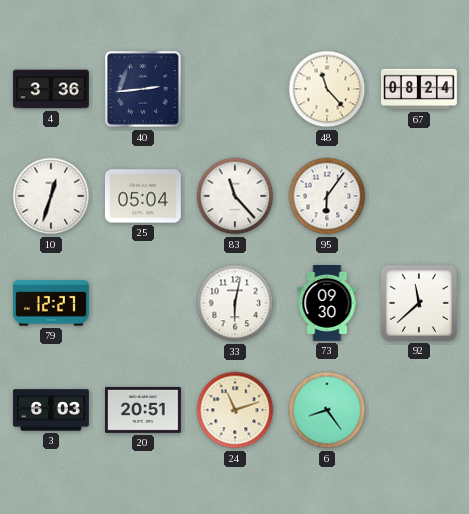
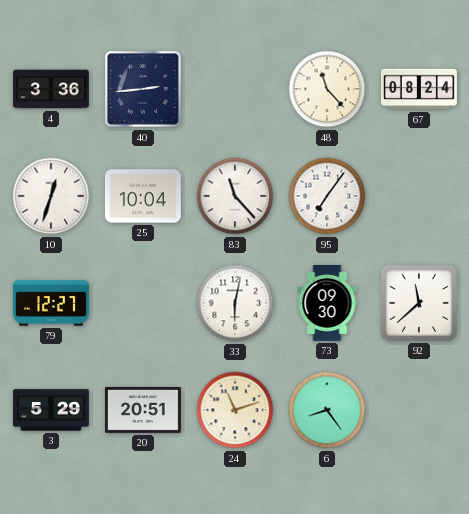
25: 05:04 -> 10:04 (143, 196)
95: 6:06 -> 7:06 (327, 196)
3: 6:03 -> 5:29 (52, 410)
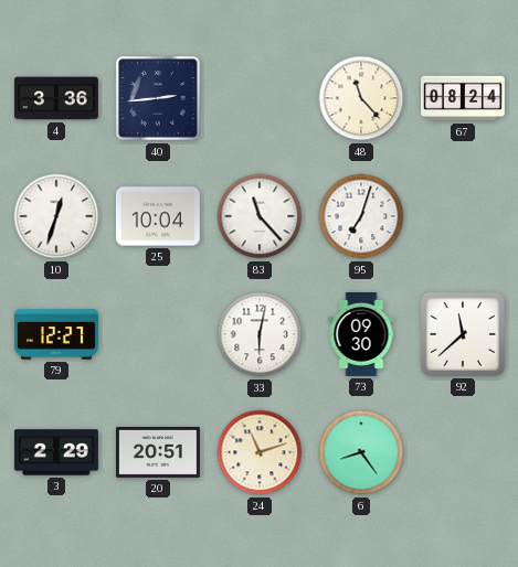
95: 7:06 -> 7:03 (361, 216)
3: 5:29 -> 2:29 (57, 452)
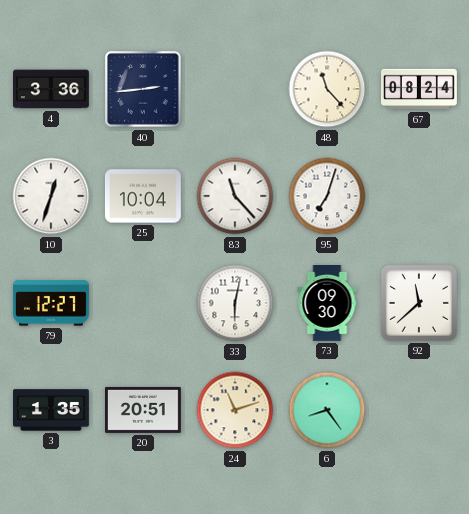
3: 2:29 -> 1:35 (52, 410)
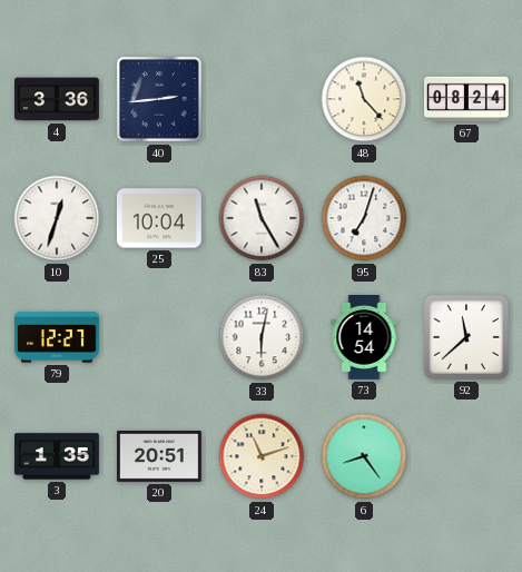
83: 11:23 -> 11:25 (262, 218)
73: 09:30 -> 14:54 (364, 338)
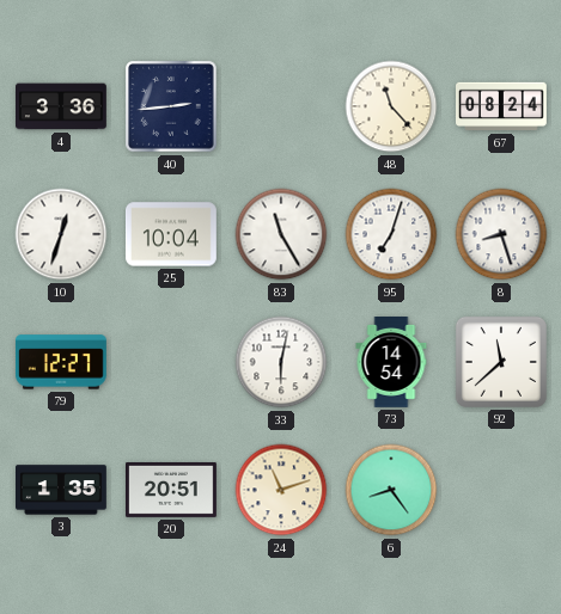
8: none -> 8:27 (501, 234)
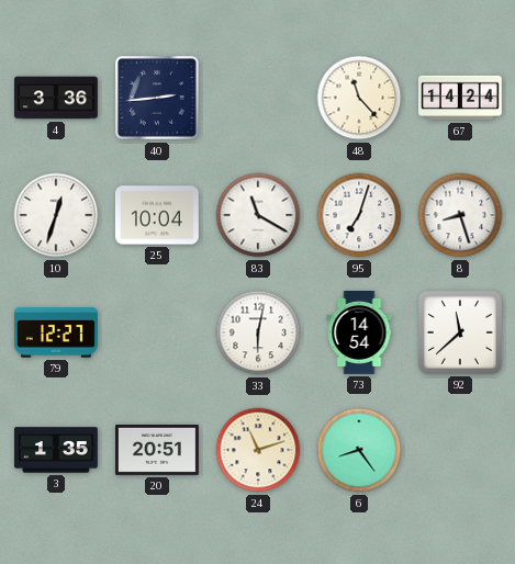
67: 08:24 -> 14:24 (461, 98)
83: 11:25 -> 11:20 (258, 215)
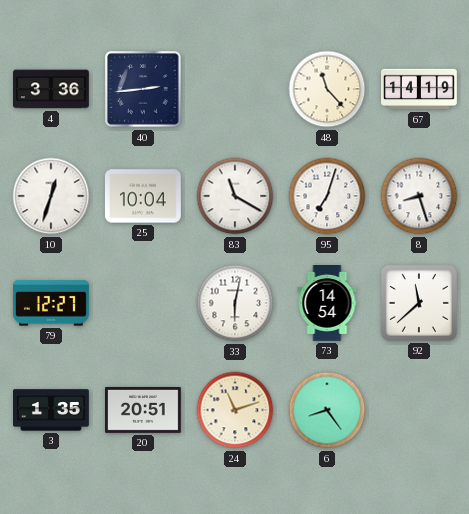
67: 14:24 -> 14:19 (420, 89)
